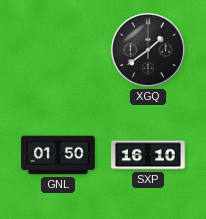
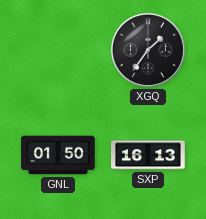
XGQ: 1:39 -> 1:36 (148, 50)
SXP: 16:10 -> 16:13 (148, 155)
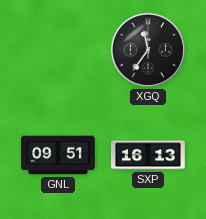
XGQ: 1:36 -> 11:36 (148, 50)
GNL: 01:50 -> 09:51 (58, 155)
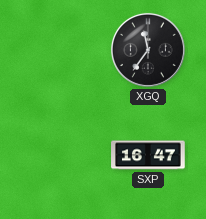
GNL: 09:51 -> none (58, 155)
SXP: 16:13 -> 16:47 (148, 155)
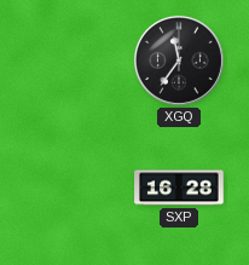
SXP: 16:47 -> 16:28 (179, 188)
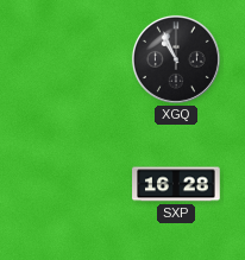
XGQ: 11:36 -> 10:56 (176, 59)
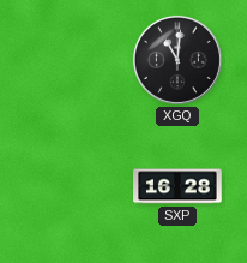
XGQ: 10:56 -> 11:01 (177, 60)
